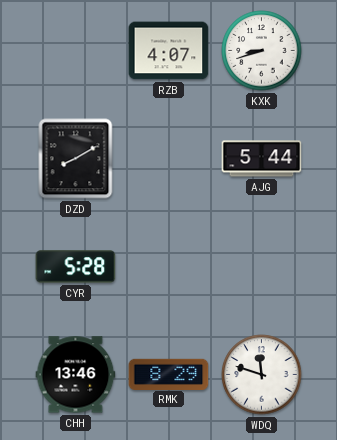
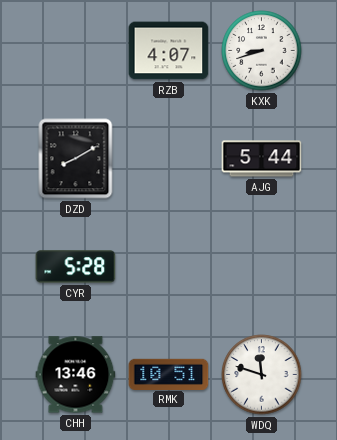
RMK: 8:29 -> 10:51 (169, 374)
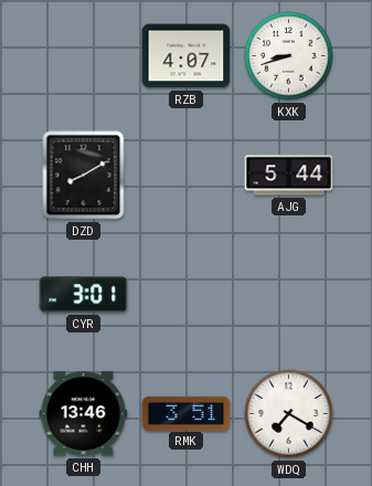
CYR: 5:28 -> 3:01 (84, 295)
RMK: 10:51 -> 3:51 (187, 413)
WDQ: 11:48 -> 7:20 (289, 414)
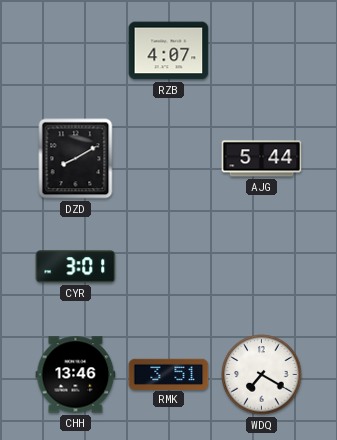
KXK: 8:42 -> none (289, 56)
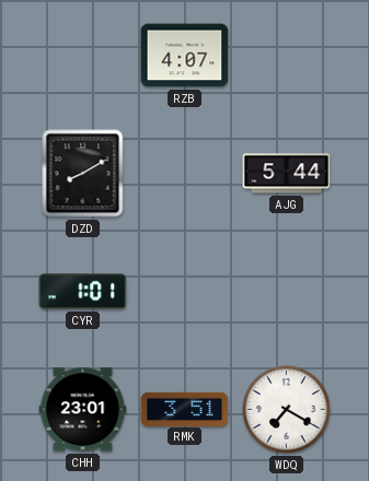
CYR: 3:01 -> 1:01 (83, 292)
CHH: 13:46 -> 23:01 (83, 410)
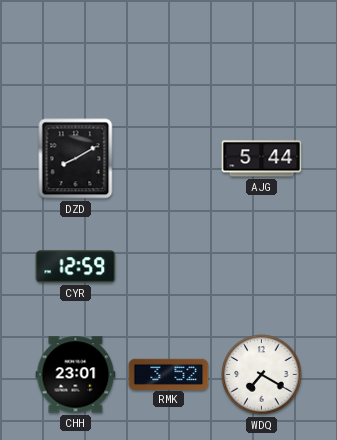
RZB: 4:07 -> none (185, 56)
CYR: 1:01 -> 12:59 (76, 267)
RMK: 3:51 -> 3:52 (169, 374)
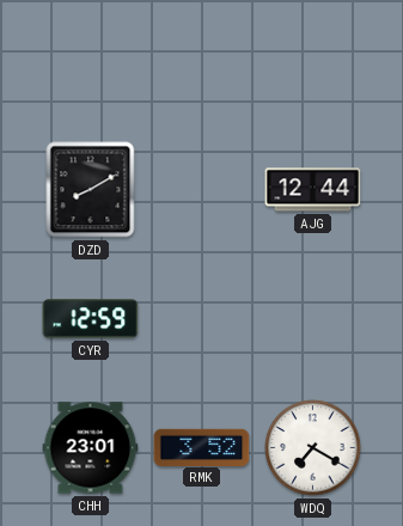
AJG: 5:44 -> 12:44 (313, 190)
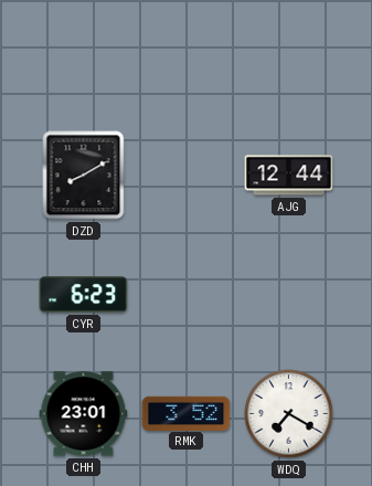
CYR: 12:59 -> 6:23 (84, 295)
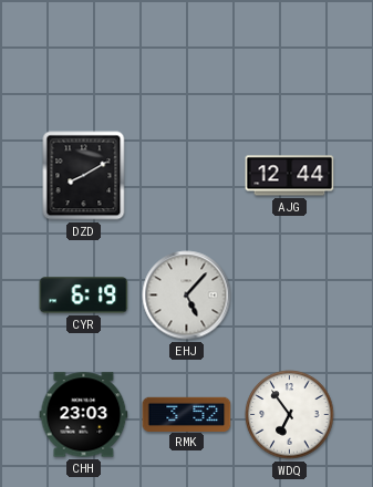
CYR: 6:23 -> 6:19 (84, 296)
EHJ: none -> 5:07 (187, 296)
CHH: 23:01 -> 23:03 (84, 415)
WDQ: 7:20 -> 6:54 (290, 415)
